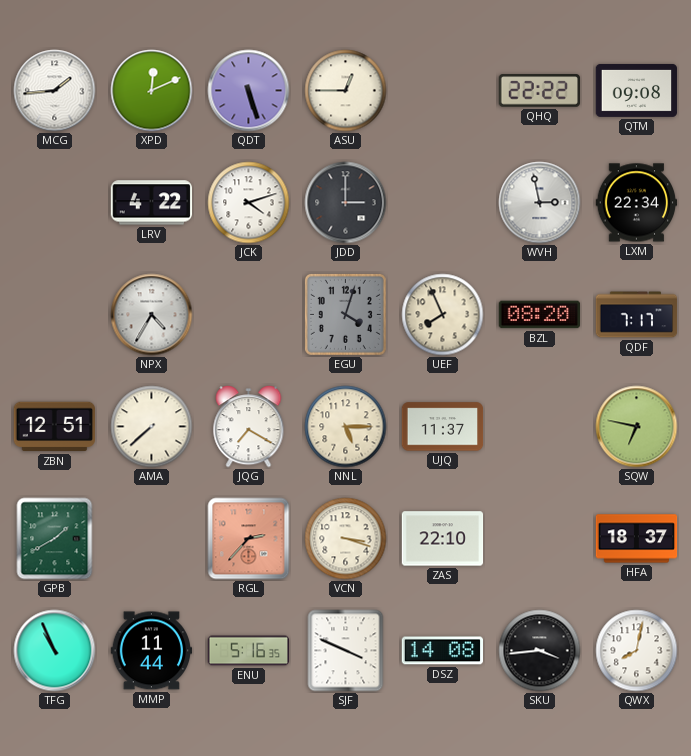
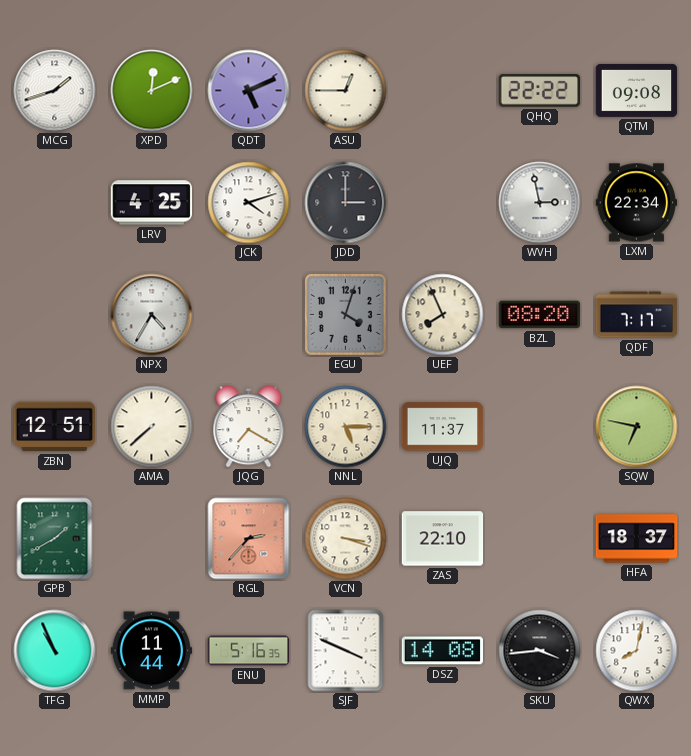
MCG: 1:44 -> 1:42 (55, 91)
QDT: 5:27 -> 5:11 (249, 91)
LRV: 4:22 -> 4:25 (152, 203)
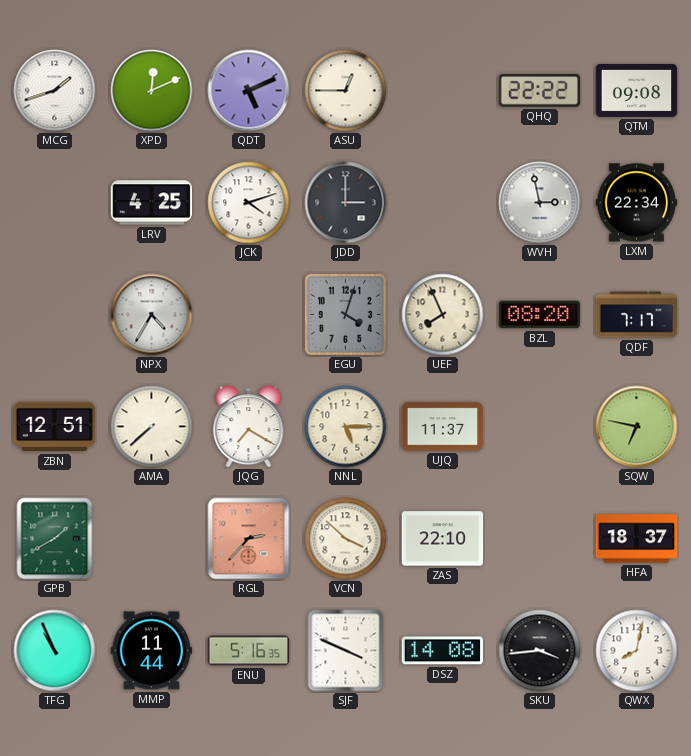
VCN: 3:18 -> 3:52 (346, 539)
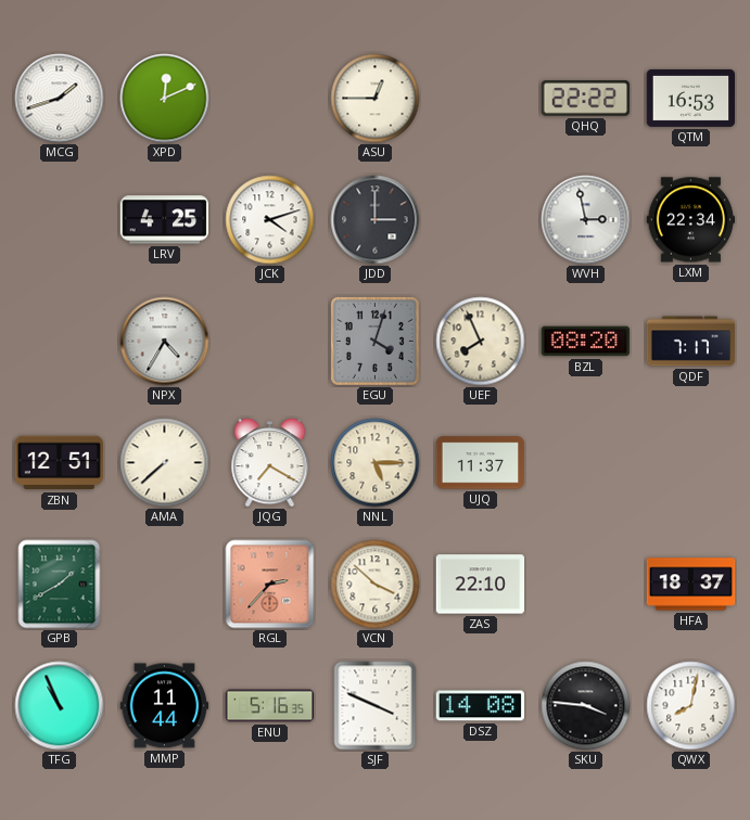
QDT: 5:11 -> none (249, 91)
QTM: 09:08 -> 16:53 (691, 98)
SQW: 6:47 -> none (637, 427)
SKU: 3:44 -> 3:46 (586, 706)
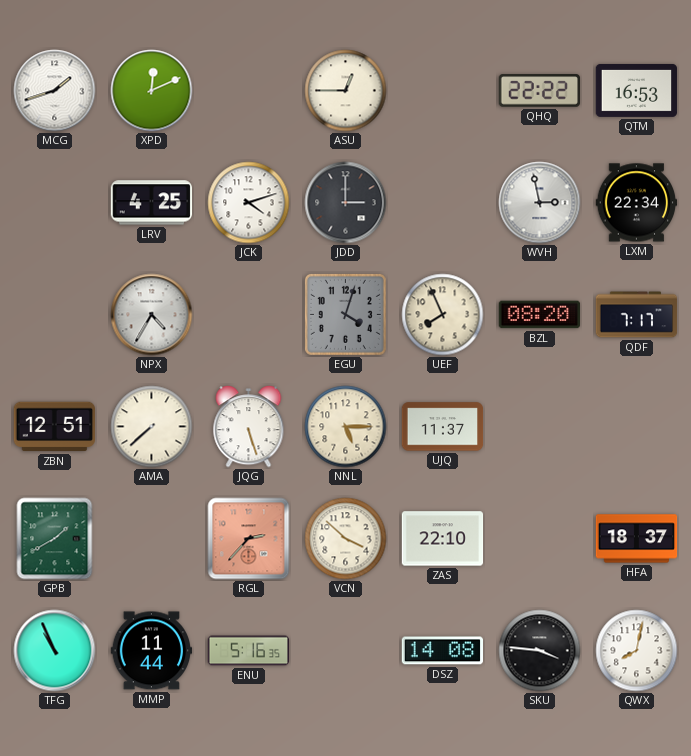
JQG: 7:20 -> 5:27 (249, 427)
SJF: 3:49 -> none (376, 706)
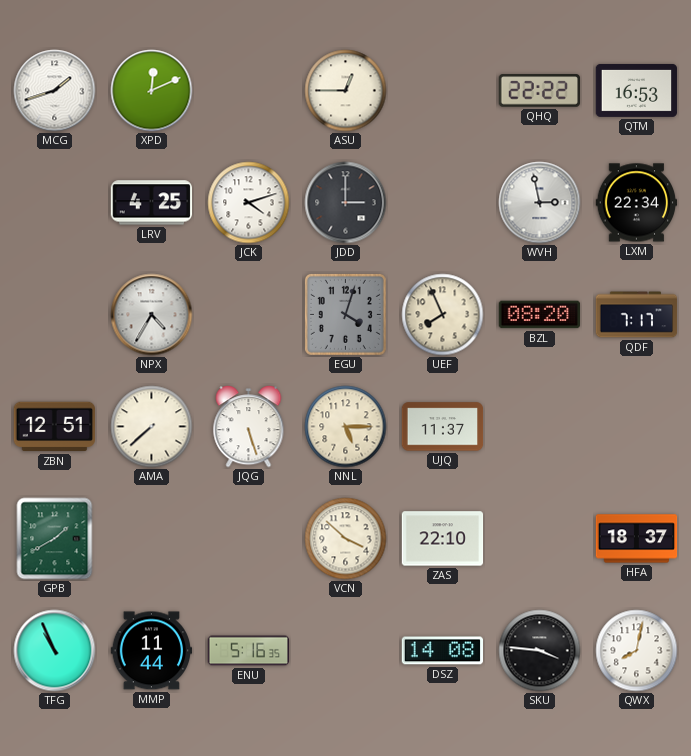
RGL: 2:37 -> none (249, 539)
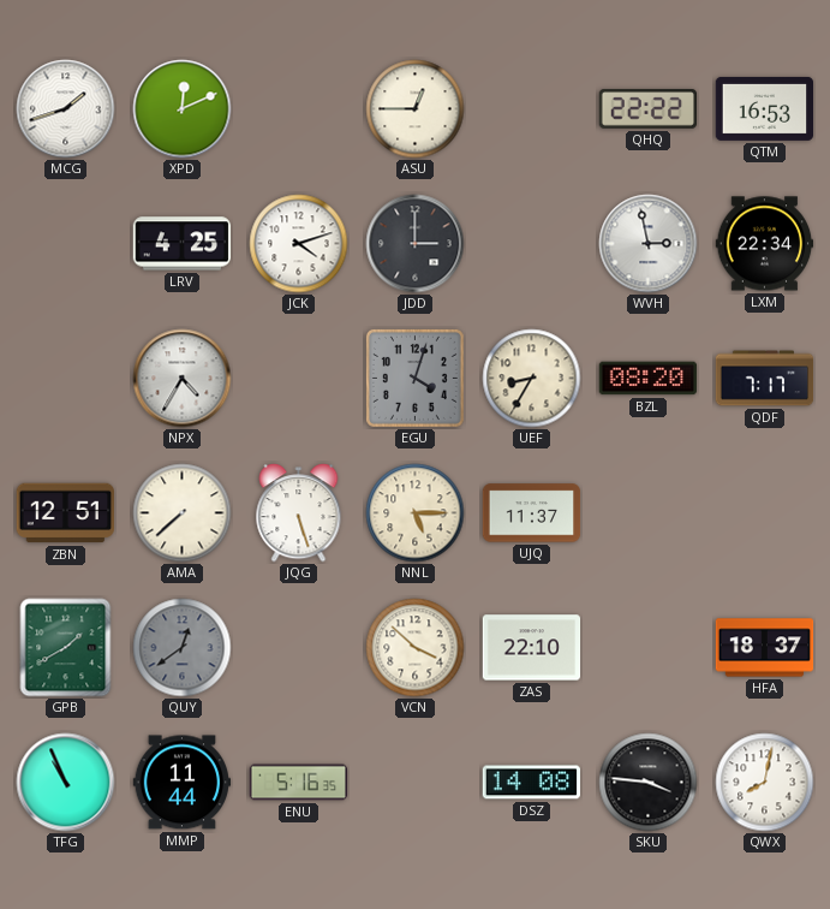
UEF: 7:56 -> 8:35 (532, 379)
QUY: none -> 12:39 (183, 648)
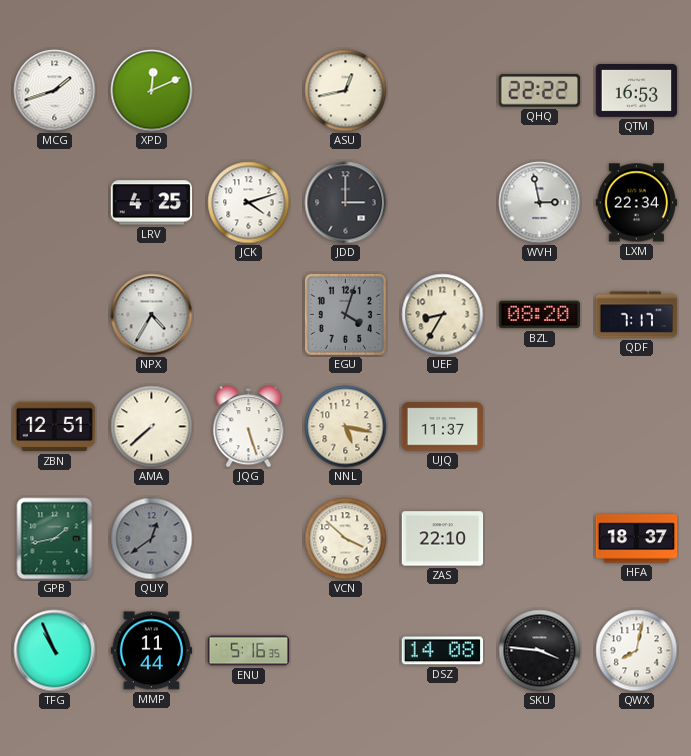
ASU: 12:45 -> 12:43 (346, 91)
NNL: 5:15 -> 5:17 (346, 427)
GPB: 1:40 -> 1:43 (55, 539)
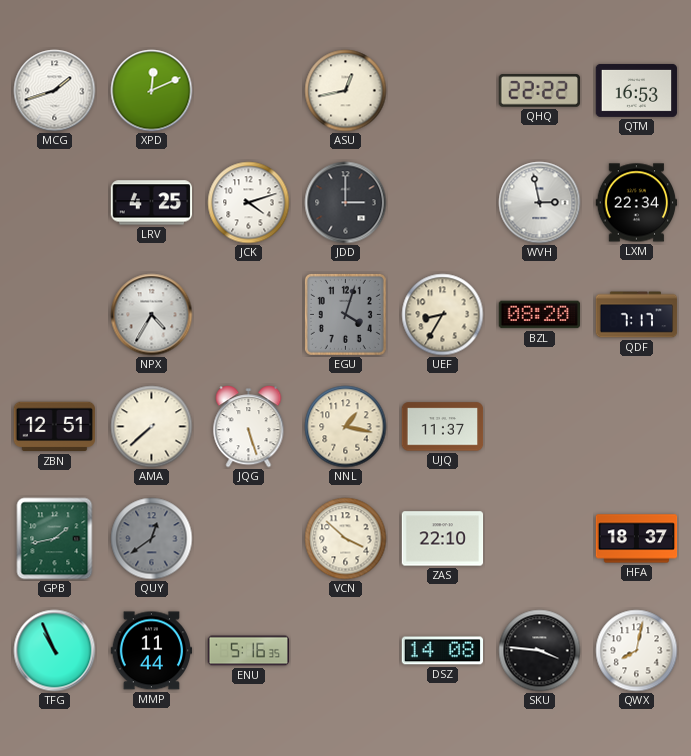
NNL: 5:17 -> 1:17 (346, 427)
